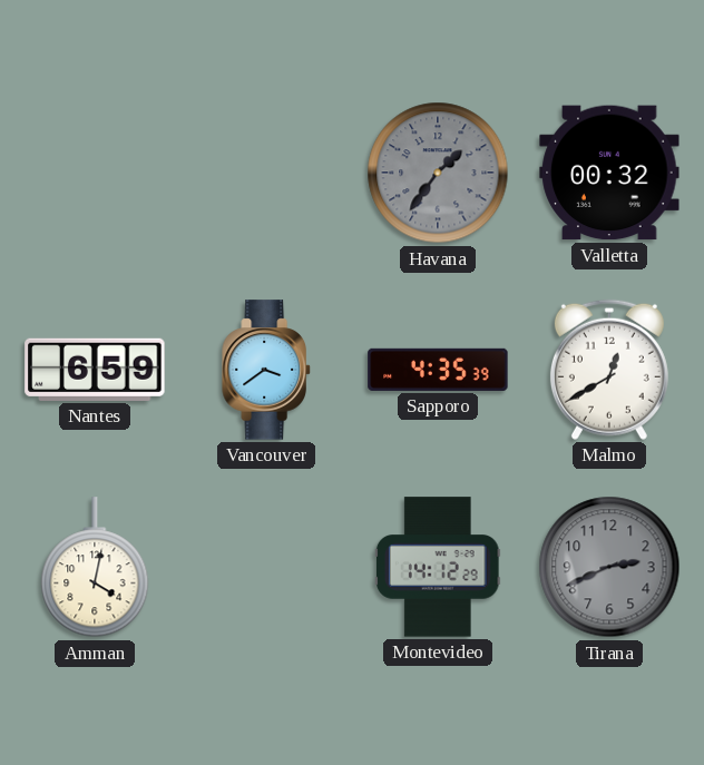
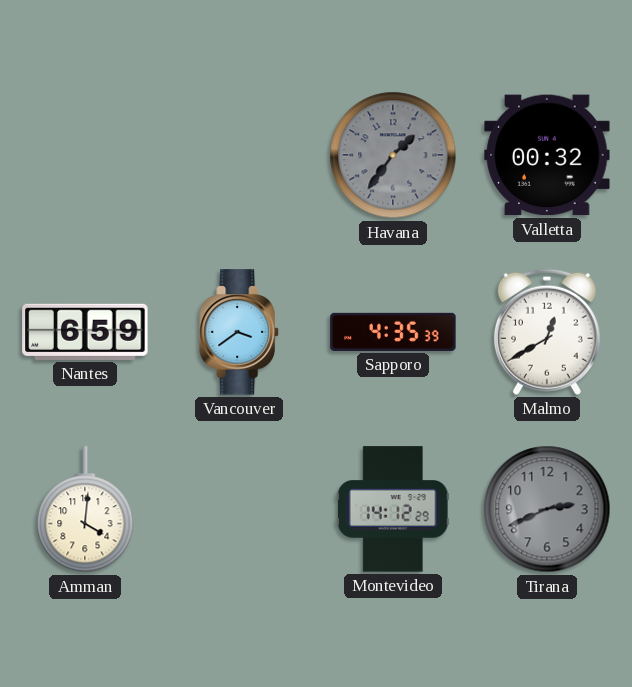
Amman: 4:02 -> 4:01 (85, 510)
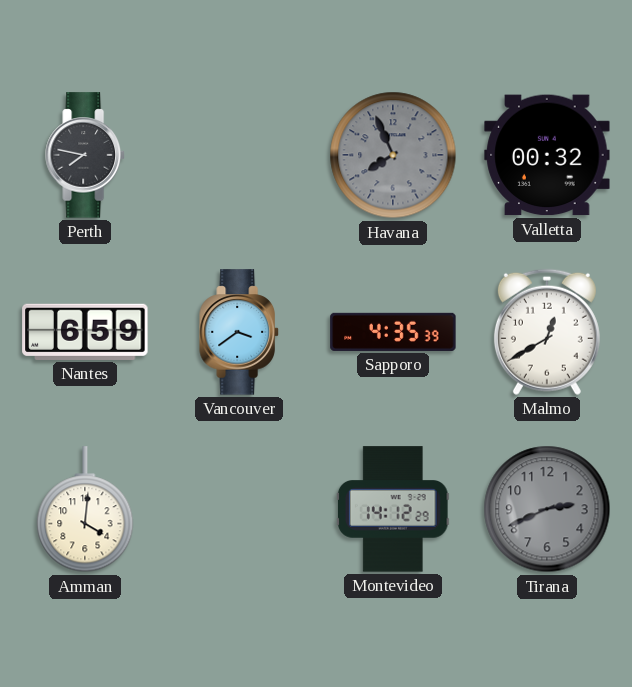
Perth: none -> 7:47 (85, 155)
Havana: 1:36 -> 7:56 (393, 155)
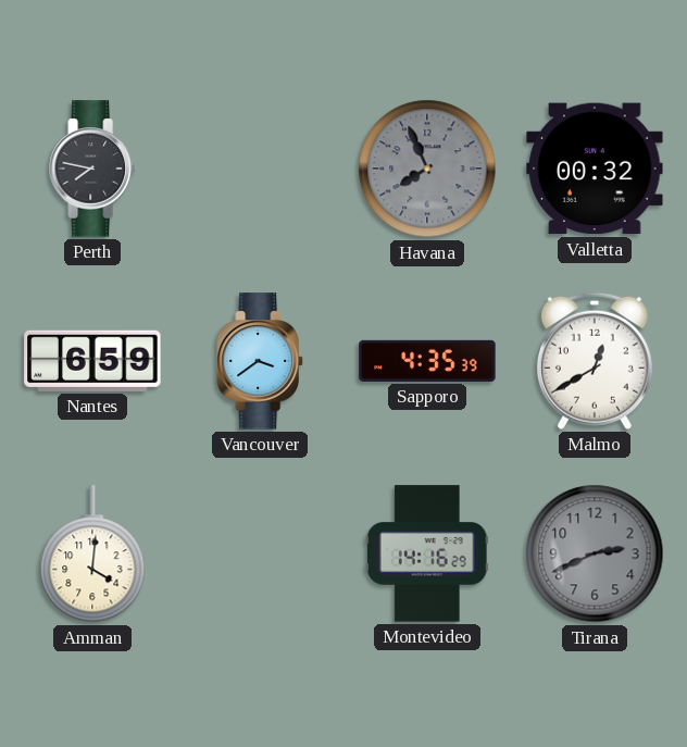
Montevideo: 14:12 -> 14:16 (427, 553)
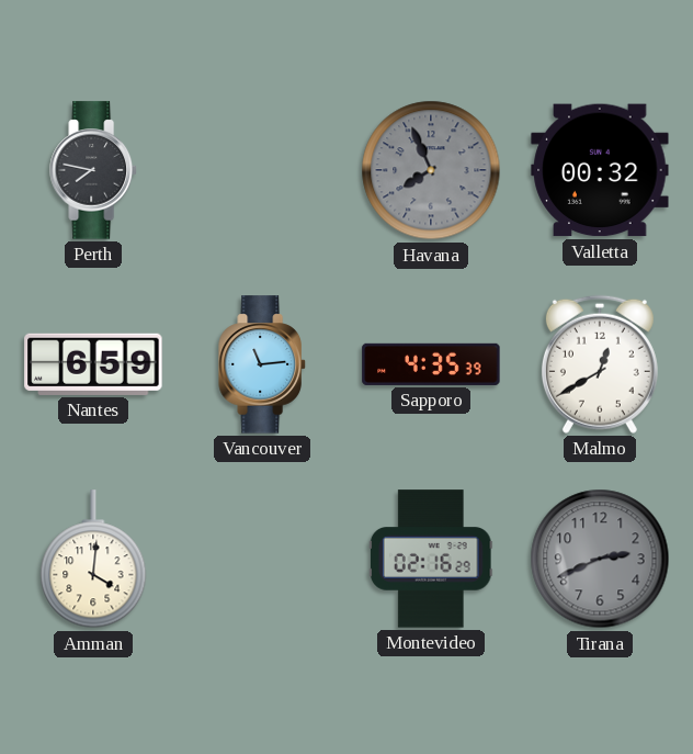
Vancouver: 3:39 -> 11:14 (262, 364)
Montevideo: 14:16 -> 02:16 (431, 559)
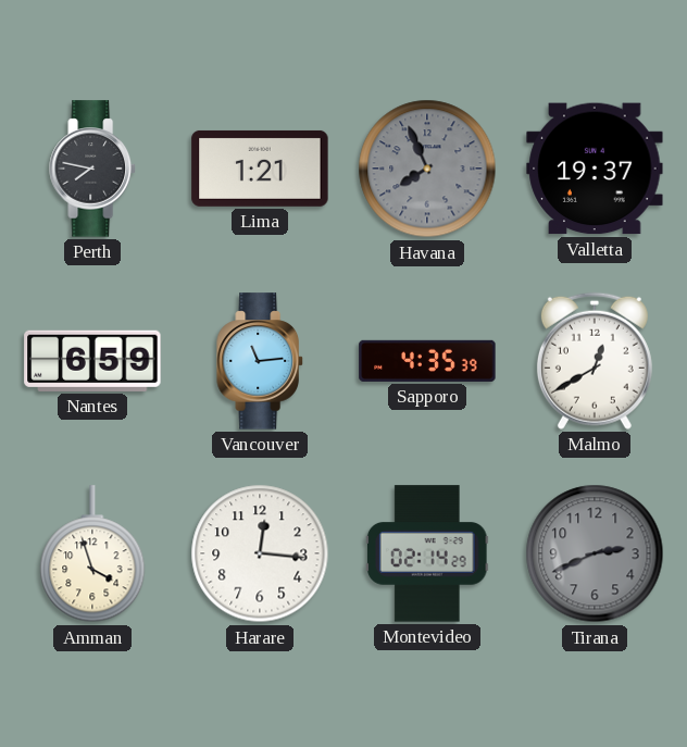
Lima: none -> 1:21 (260, 169)
Valletta: 00:32 -> 19:37 (595, 169)
Amman: 4:01 -> 3:57 (92, 555)
Harare: none -> 12:16 (260, 553)
Montevideo: 02:16 -> 02:14 (427, 553)
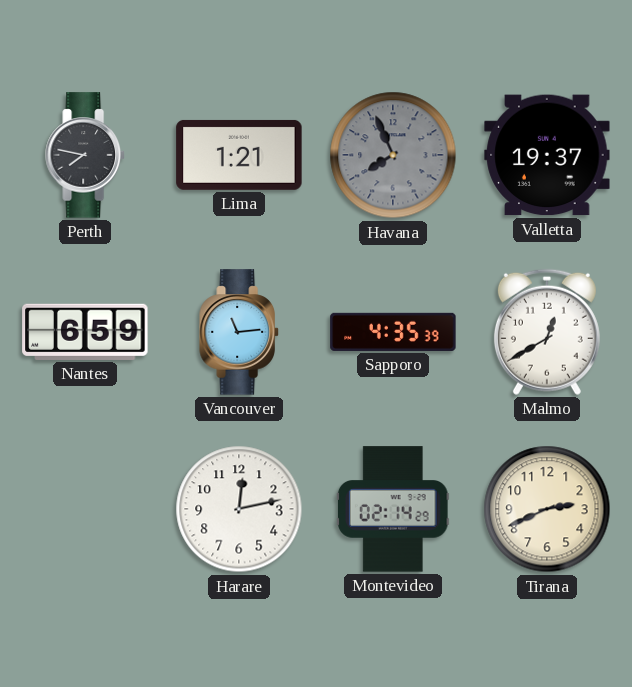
Amman: 3:57 -> none (92, 555)
Harare: 12:16 -> 12:13 (239, 509)
Tirana dial: grey -> cream (547, 509)
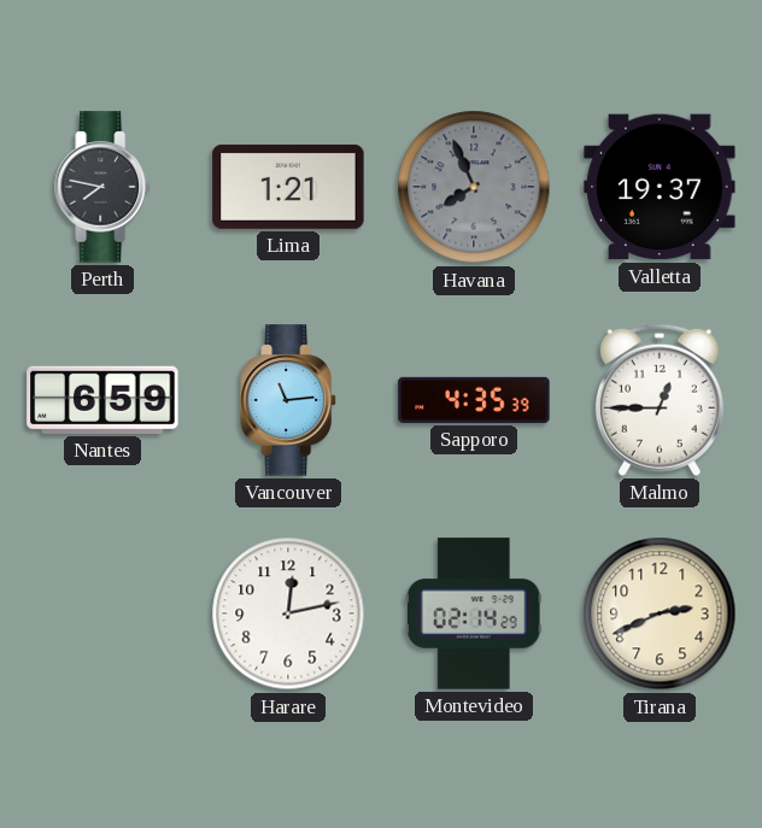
Malmo: 12:40 -> 12:45 (660, 400)
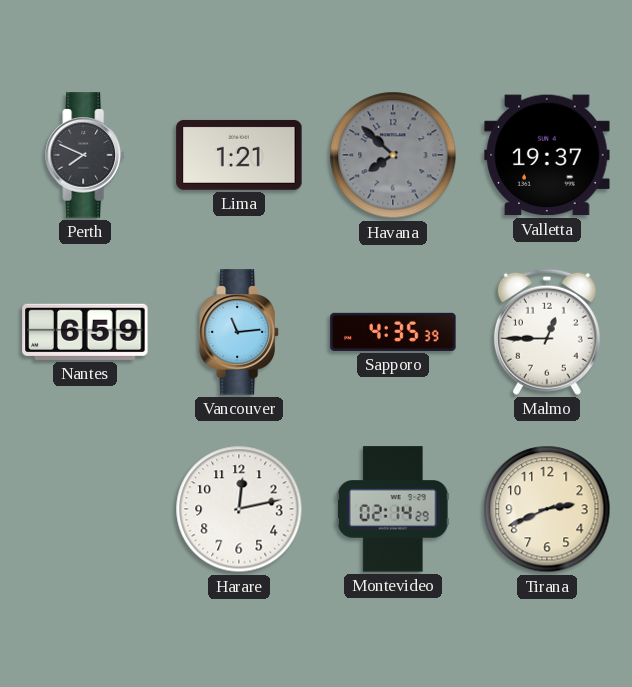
Perth: 7:47 -> 7:49 (85, 155)
Havana: 7:56 -> 7:52 (393, 155)
